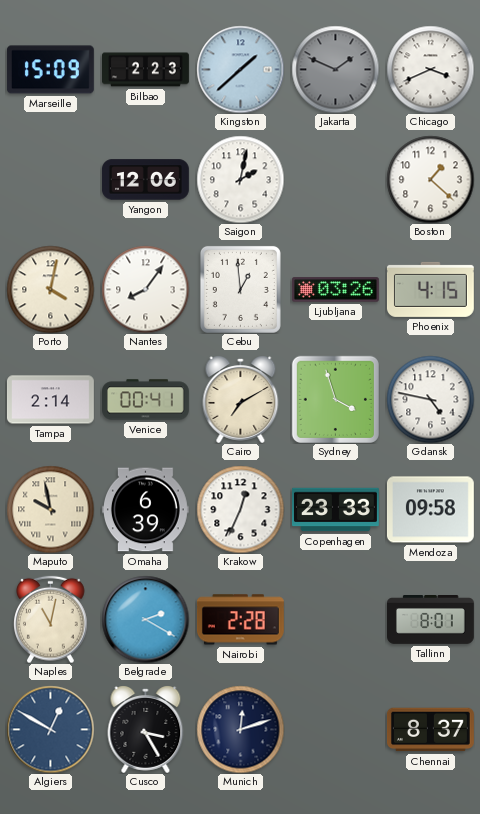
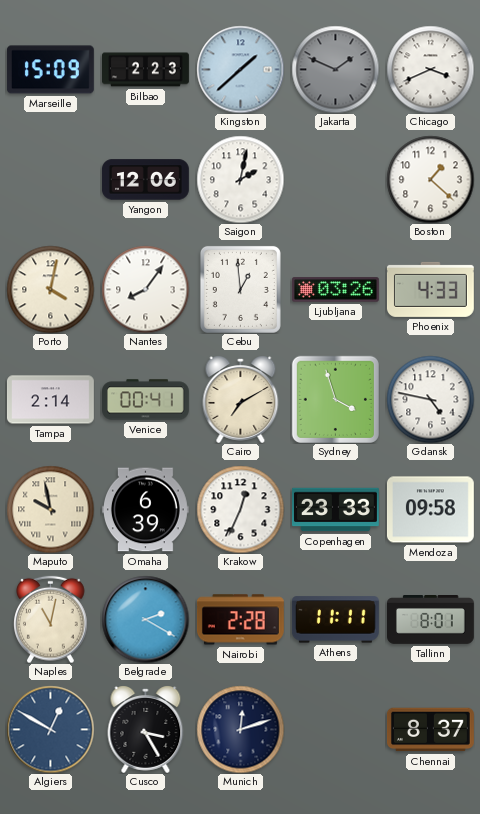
Phoenix: 4:15 -> 4:33 (430, 289)
Athens: none -> 11:11 (335, 620)
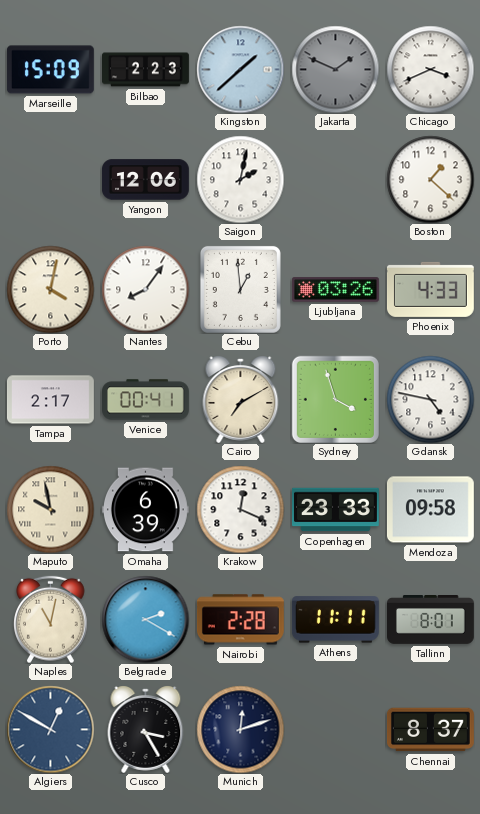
Tampa: 2:14 -> 2:17 (50, 400)
Krakow: 12:34 -> 12:19 (240, 509)
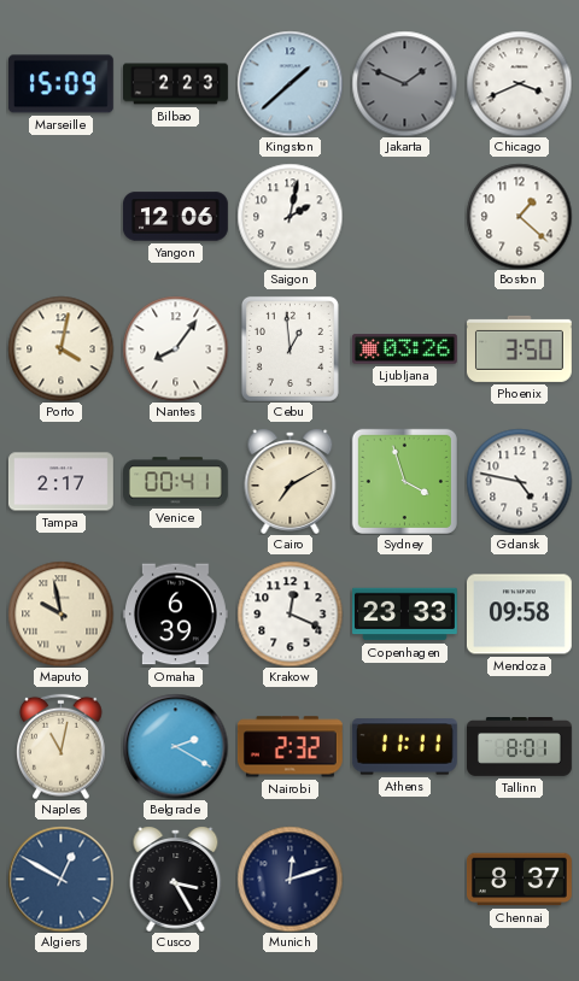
Phoenix: 4:33 -> 3:50 (519, 348)
Nairobi: 2:28 -> 2:32 (289, 747)
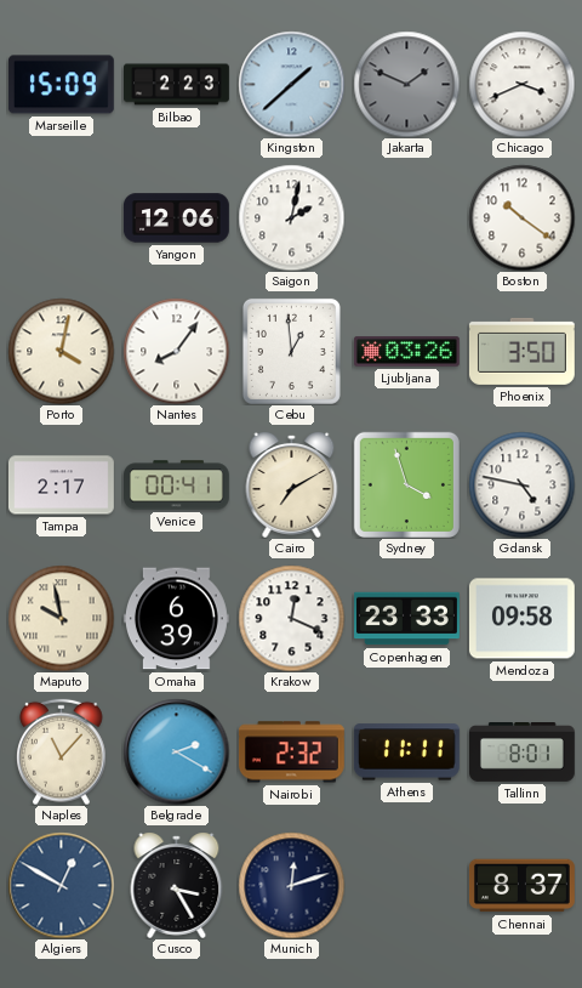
Boston: 1:22 -> 10:21 (521, 217)
Naples: 11:02 -> 11:07 (62, 751)
